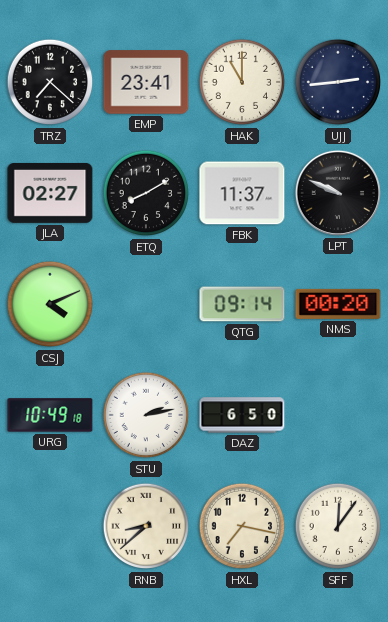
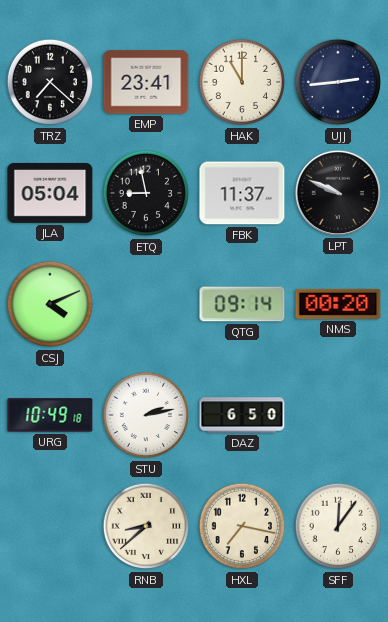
JLA: 02:27 -> 05:04 (50, 193)
ETQ: 8:10 -> 8:58 (146, 193)
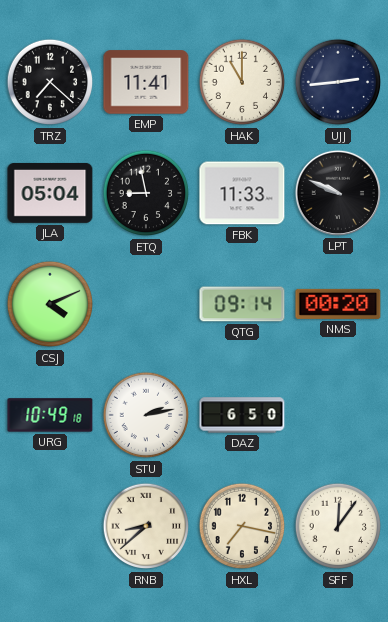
EMP: 23:41 -> 11:41 (146, 82)
FBK: 11:37 -> 11:33 (242, 193)
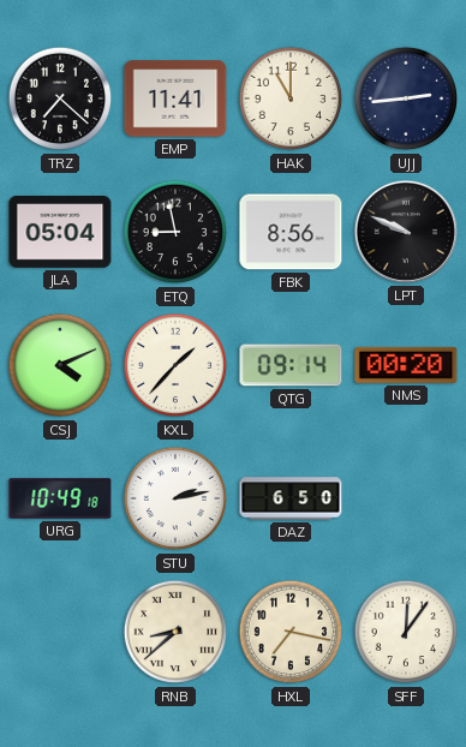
FBK: 11:33 -> 8:56 (291, 232)
KXL: none -> 1:37 (175, 365)
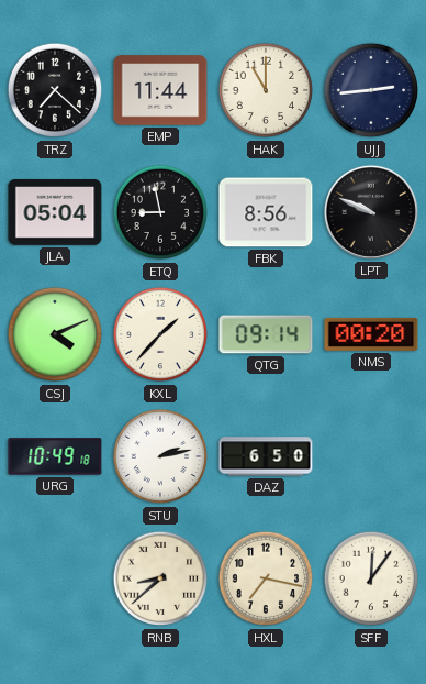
EMP: 11:41 -> 11:44 (160, 90)
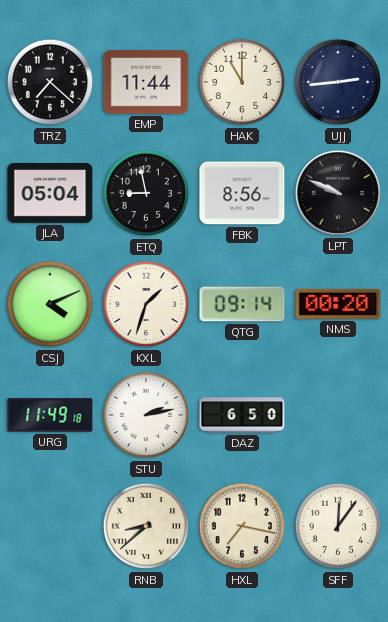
KXL: 1:37 -> 1:33 (146, 304)
URG: 10:49 -> 11:49 (50, 415)
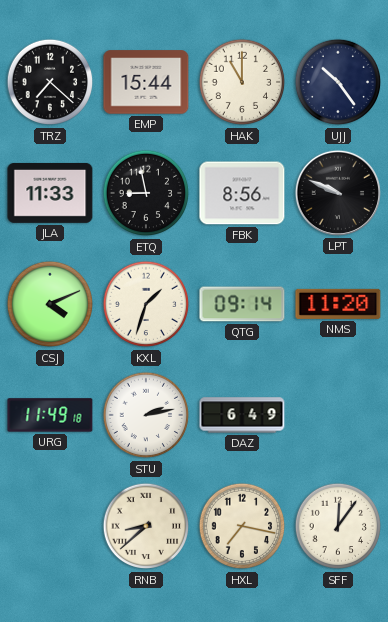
EMP: 11:44 -> 15:44 (146, 82)
UJJ: 2:44 -> 10:24 (338, 82)
JLA: 05:04 -> 11:33 (50, 193)
NMS: 00:20 -> 11:20 (338, 304)
DAZ: 6:50 -> 6:49 (242, 415)
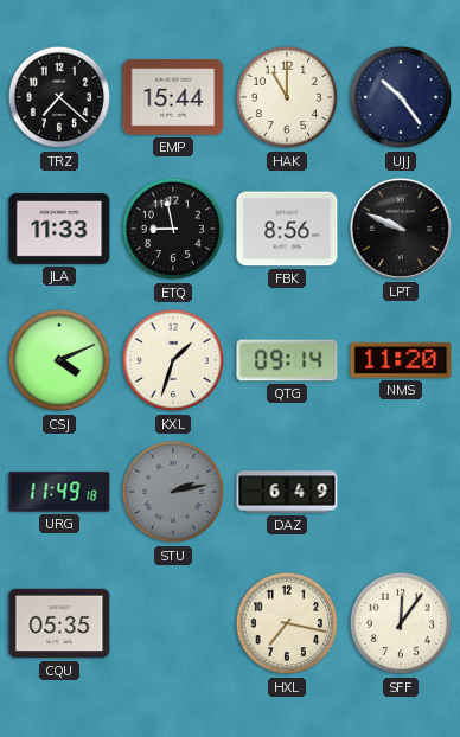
STU dial: white -> grey (173, 492)
CQU: none -> 05:35 (59, 623)
RNB: 8:38 -> none (146, 526)
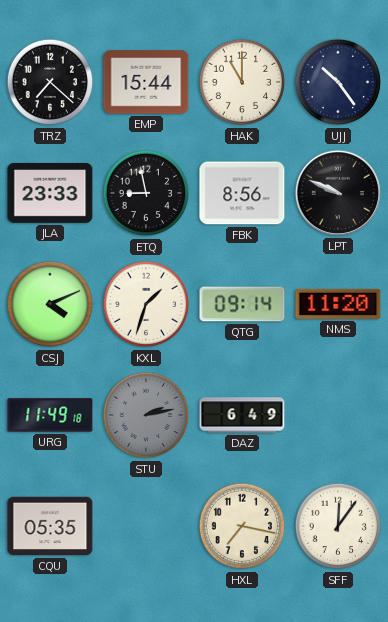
JLA: 11:33 -> 23:33 (50, 193)
